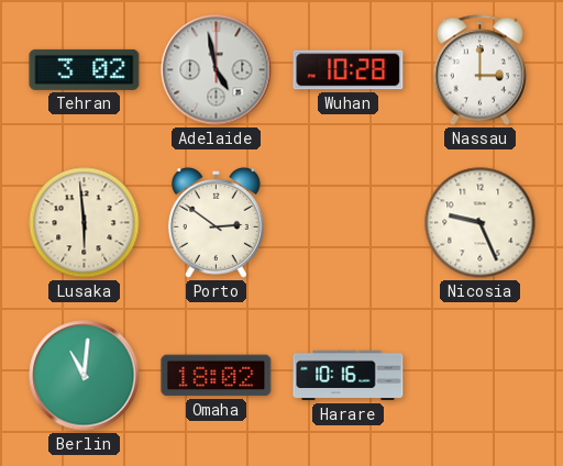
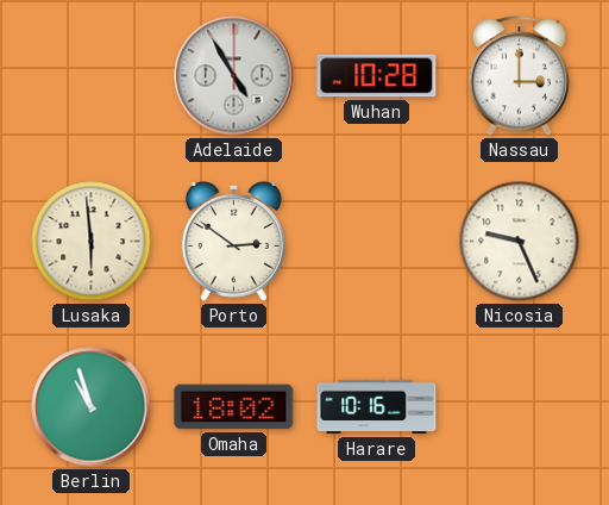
Tehran: 3:02 -> none (85, 69)
Adelaide: 4:58 -> 4:55 (234, 76)
Berlin: 11:01 -> 10:57 (92, 407)
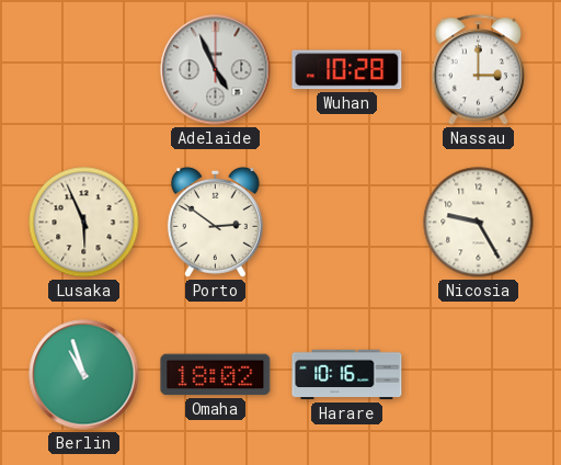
Adelaide: 4:55 -> 4:56 (216, 70)
Lusaka: 5:59 -> 5:56 (84, 223)
Nicosia: 9:26 -> 9:25 (479, 223)
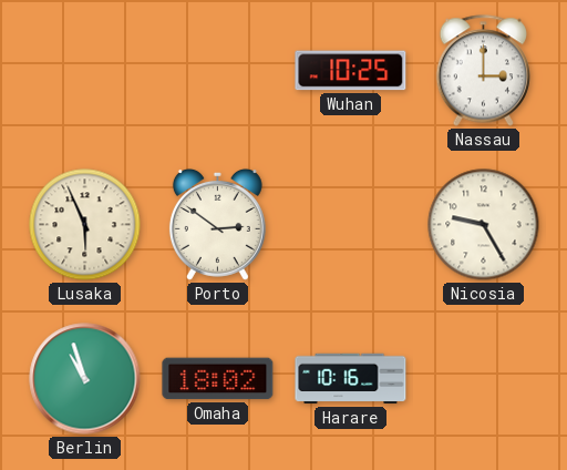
Adelaide: 4:56 -> none (216, 70)
Wuhan: 10:28 -> 10:25 (351, 71)
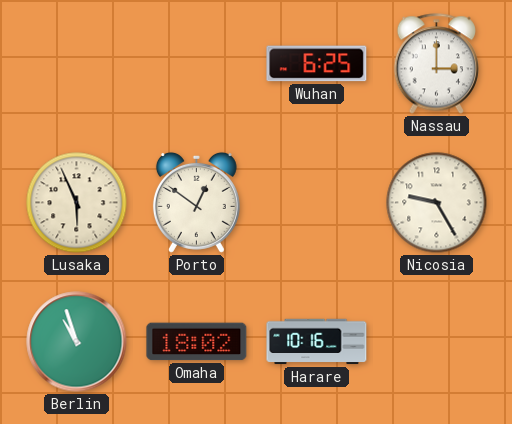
Wuhan: 10:25 -> 6:25 (317, 64)
Porto: 2:51 -> 12:51 (196, 202)
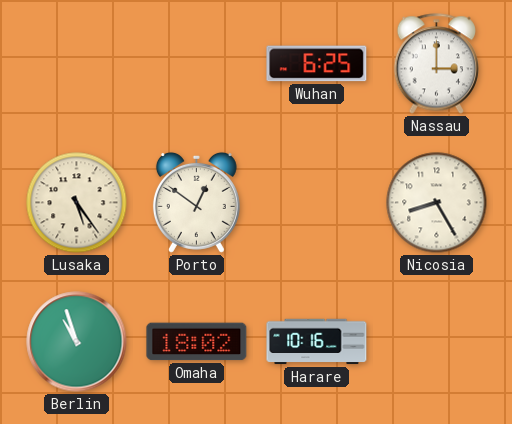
Lusaka: 5:56 -> 5:24 (77, 203)
Nicosia: 9:25 -> 8:25 (437, 203)
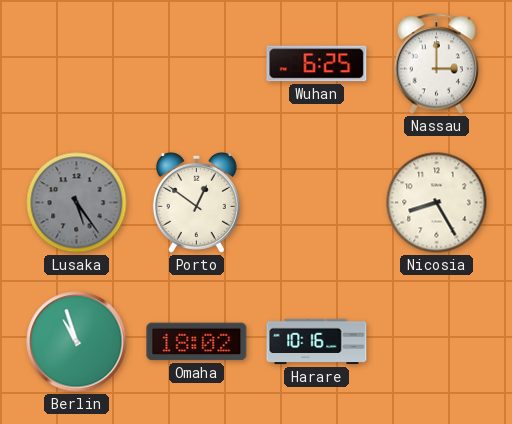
Lusaka dial: cream -> grey (77, 203)
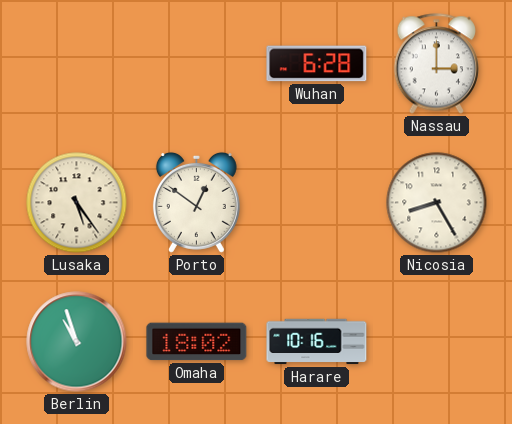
Wuhan: 6:25 -> 6:28 (317, 64)
Lusaka dial: grey -> cream (77, 203)
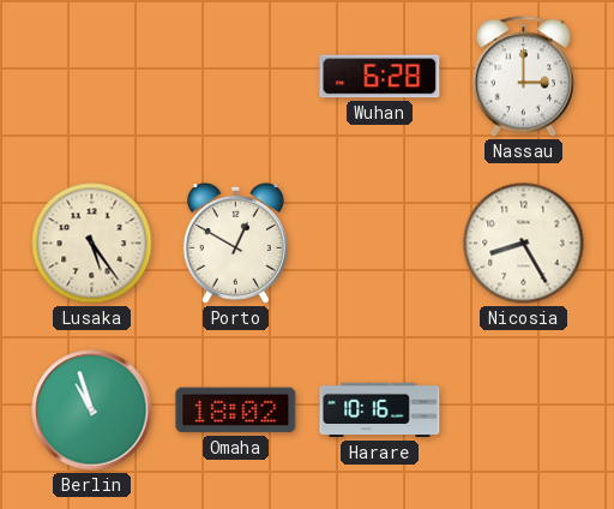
Porto: 12:51 -> 12:50 (235, 242)
